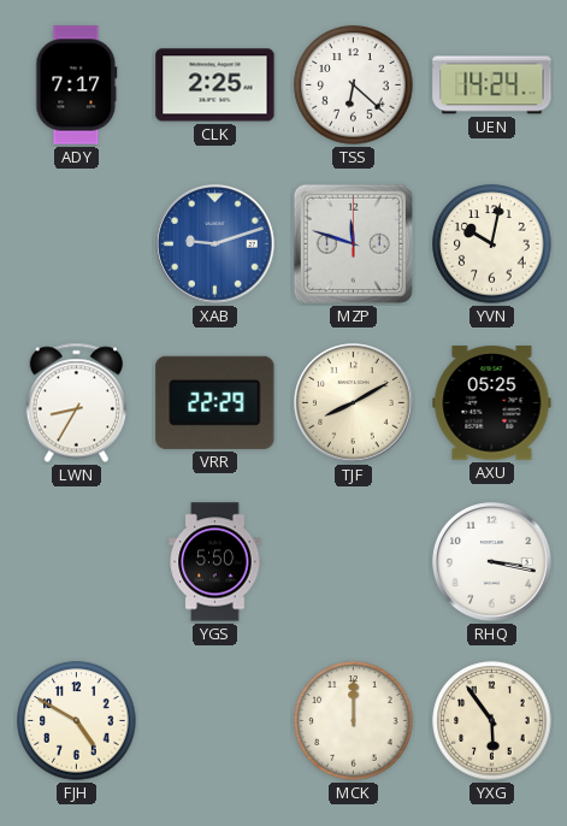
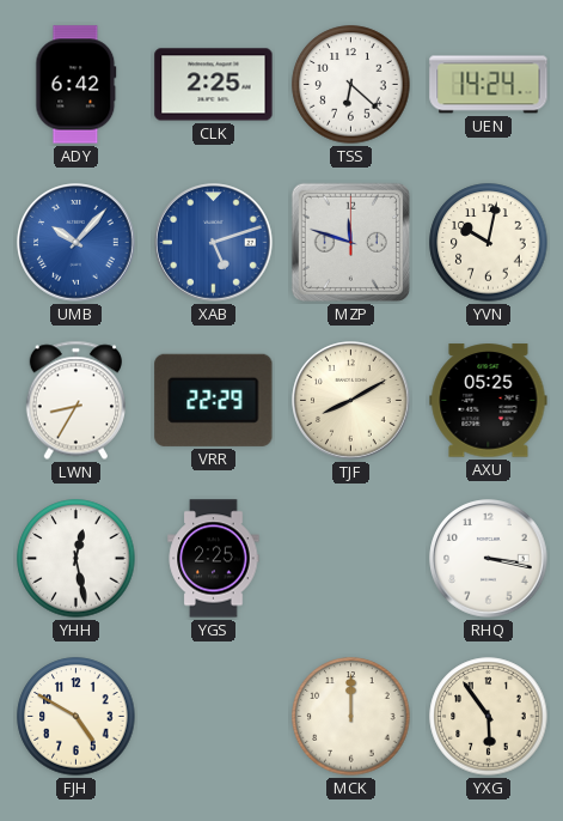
ADY: 7:17 -> 6:42 (77, 85)
UMB: none -> 10:07 (77, 243)
XAB: 9:12 -> 5:12 (214, 243)
YHH: none -> 12:28 (77, 559)
YGS: 5:50 -> 2:25 (214, 559)
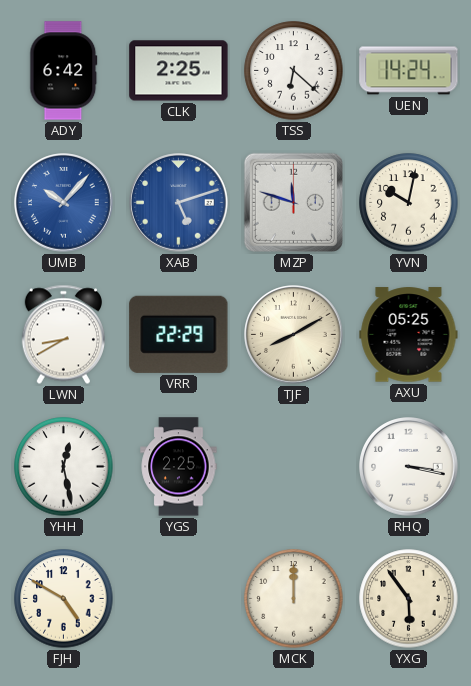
LWN: 8:35 -> 8:40 (63, 335)
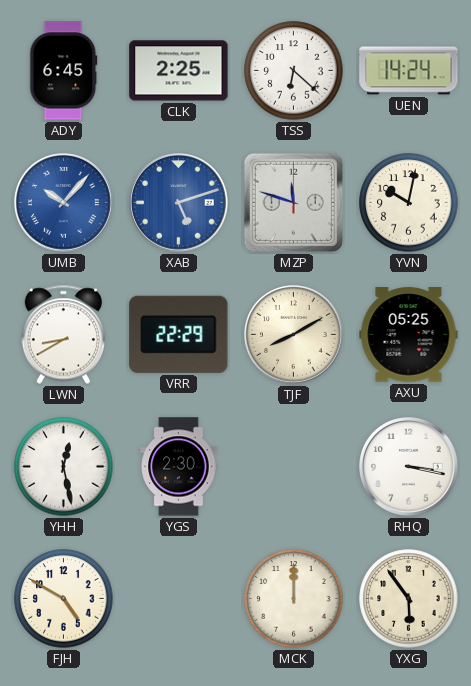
ADY: 6:42 -> 6:45 (64, 71)
YGS: 2:25 -> 2:30 (179, 467)
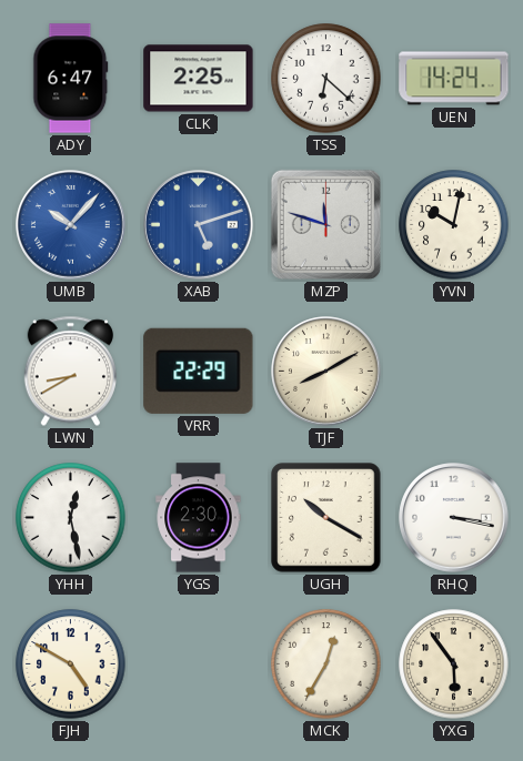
ADY: 6:45 -> 6:47 (71, 79)
AXU: 05:25 -> none (409, 335)
UGH: none -> 10:20 (326, 518)
MCK: 12:00 -> 12:35 (326, 664)
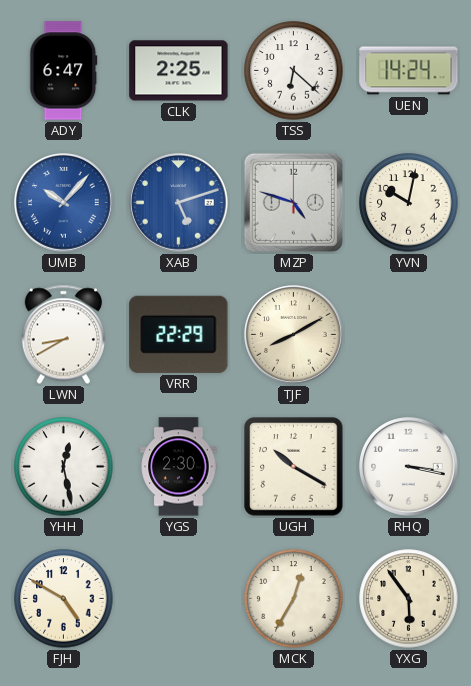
MZP: 11:48 -> 4:48 (293, 202)
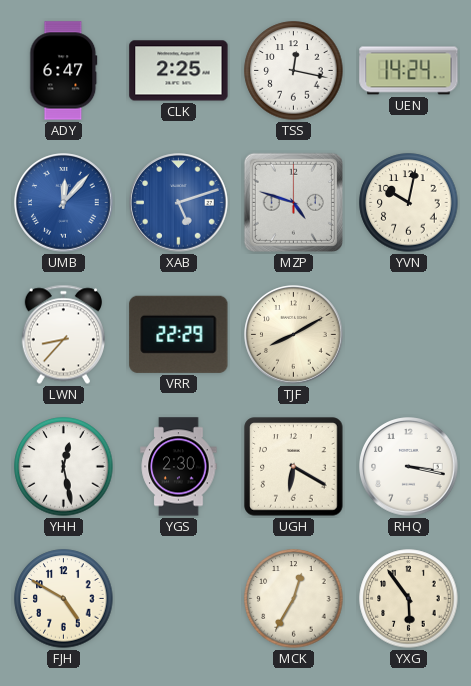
TSS: 6:22 -> 12:17 (294, 71)
UMB: 10:07 -> 12:07 (64, 203)
LWN: 8:40 -> 8:37 (63, 335)
UGH: 10:20 -> 6:20 (294, 467)
